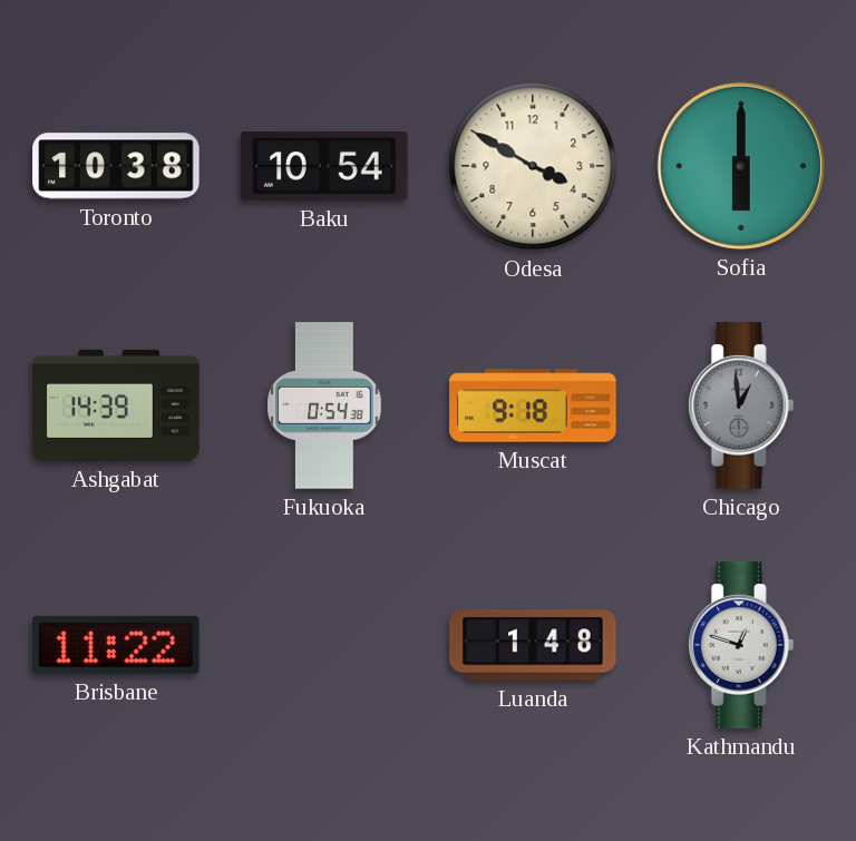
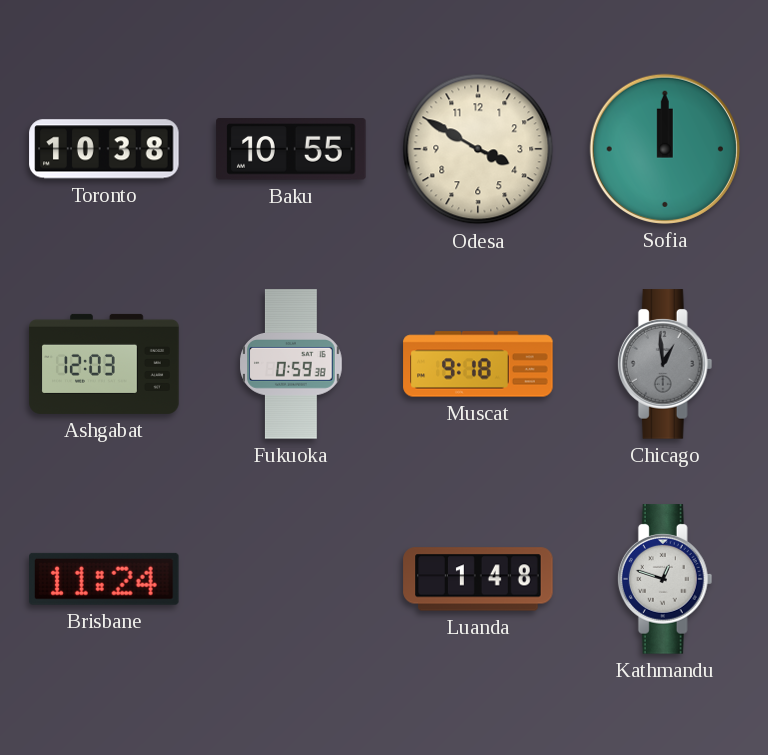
Baku: 10:54 -> 10:55 (291, 149)
Sofia: 6:00 -> 12:00 (665, 149)
Ashgabat: 14:39 -> 12:03 (104, 364)
Fukuoka: 0:54 -> 0:59 (291, 364)
Brisbane: 11:22 -> 11:24 (105, 579)
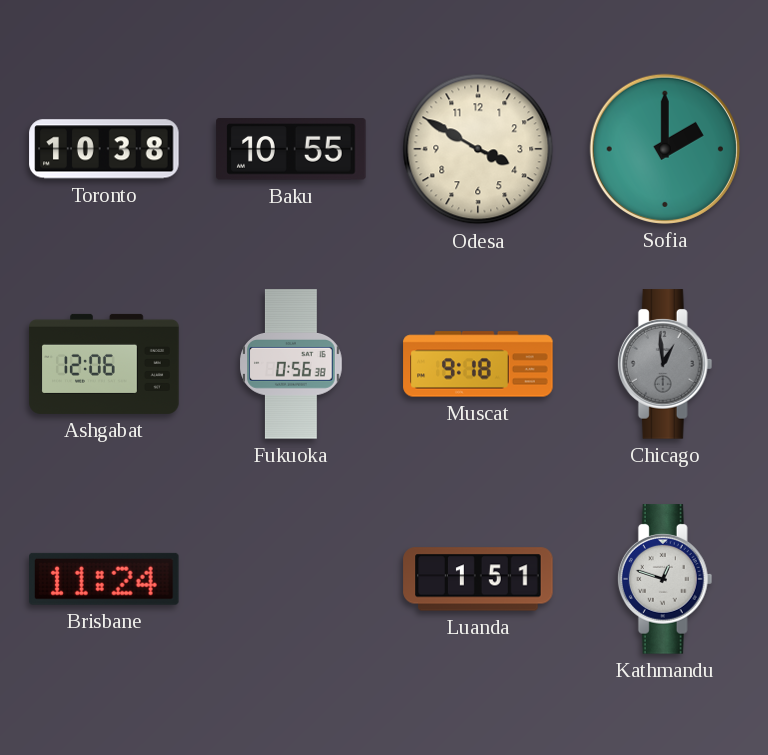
Sofia: 12:00 -> 2:00 (665, 149)
Ashgabat: 12:03 -> 12:06 (104, 364)
Fukuoka: 0:59 -> 0:56 (291, 364)
Luanda: 1:48 -> 1:51 (478, 579)
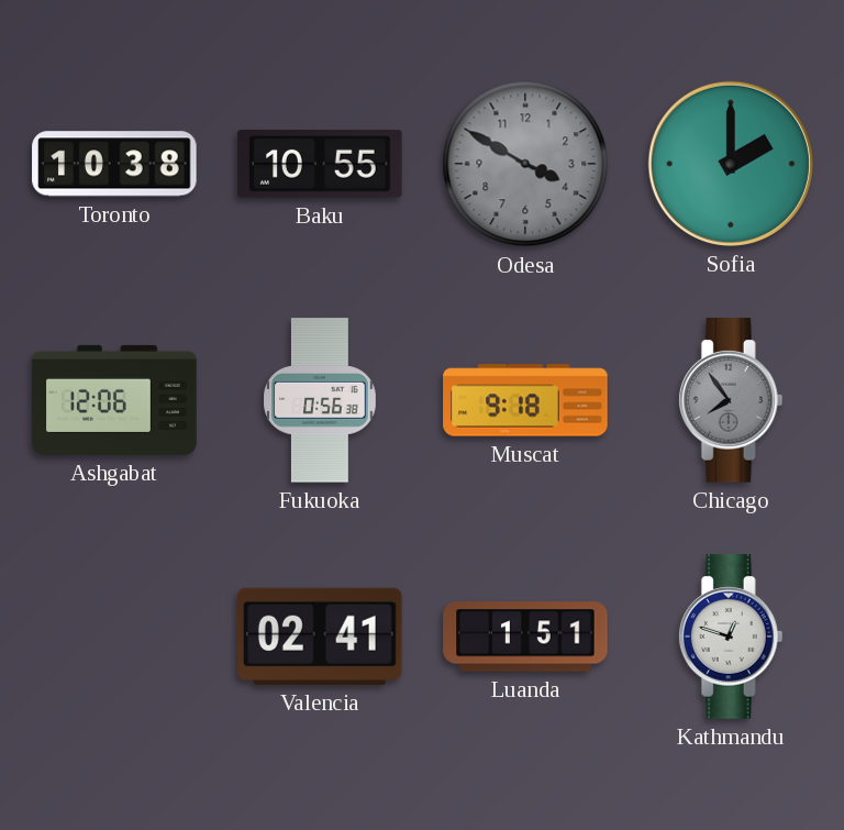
Odesa dial: cream -> grey (525, 164)
Chicago: 12:59 -> 7:54 (731, 400)
Brisbane: 11:24 -> none (105, 579)
Valencia: none -> 02:41 (321, 637)
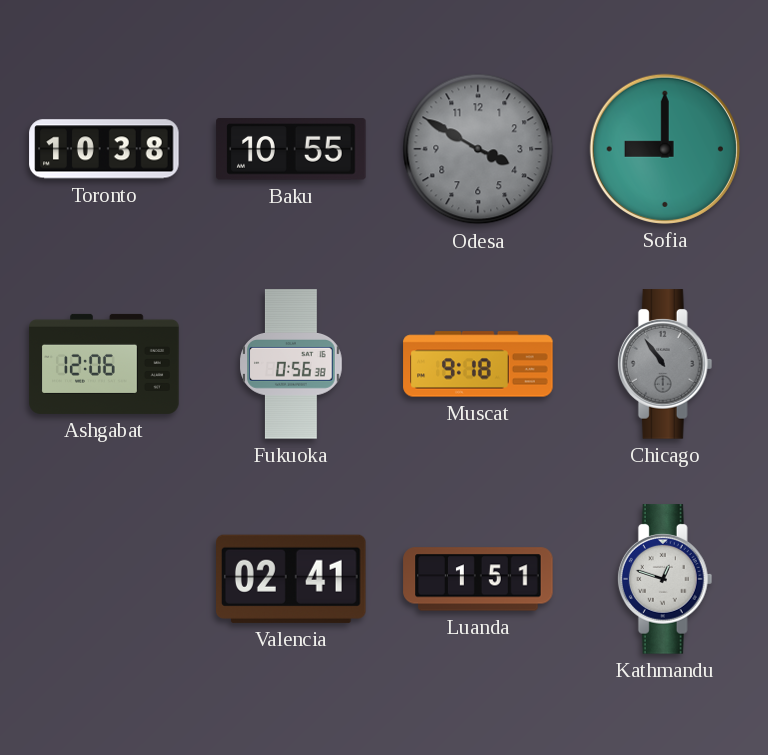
Sofia: 2:00 -> 9:00 (665, 149)
Chicago: 7:54 -> 10:54 (665, 364)
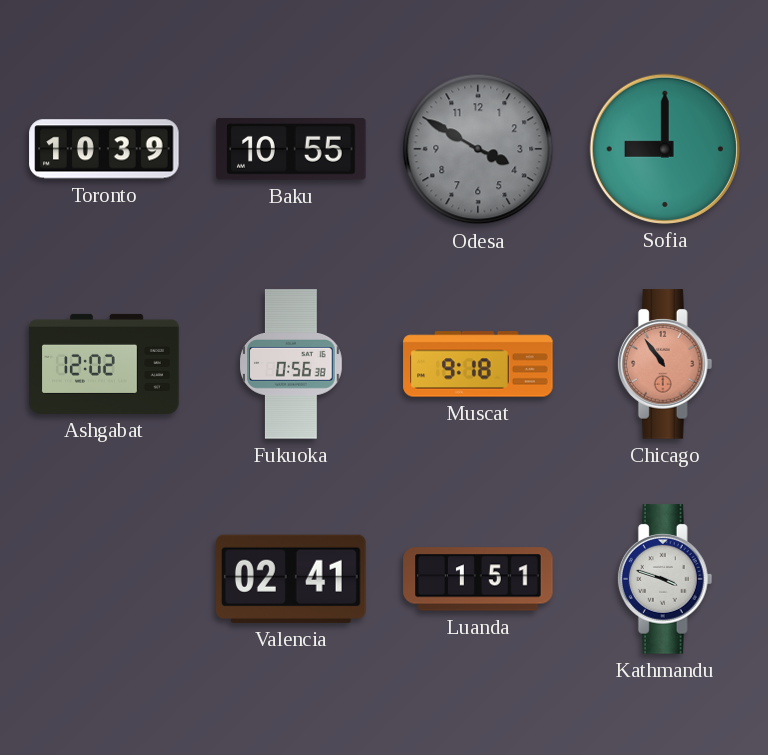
Toronto: 10:38 -> 10:39 (104, 149)
Ashgabat: 12:06 -> 12:02 (104, 364)
Chicago dial: grey -> salmon (665, 364)
Kathmandu: 12:48 -> 3:48 (665, 579)
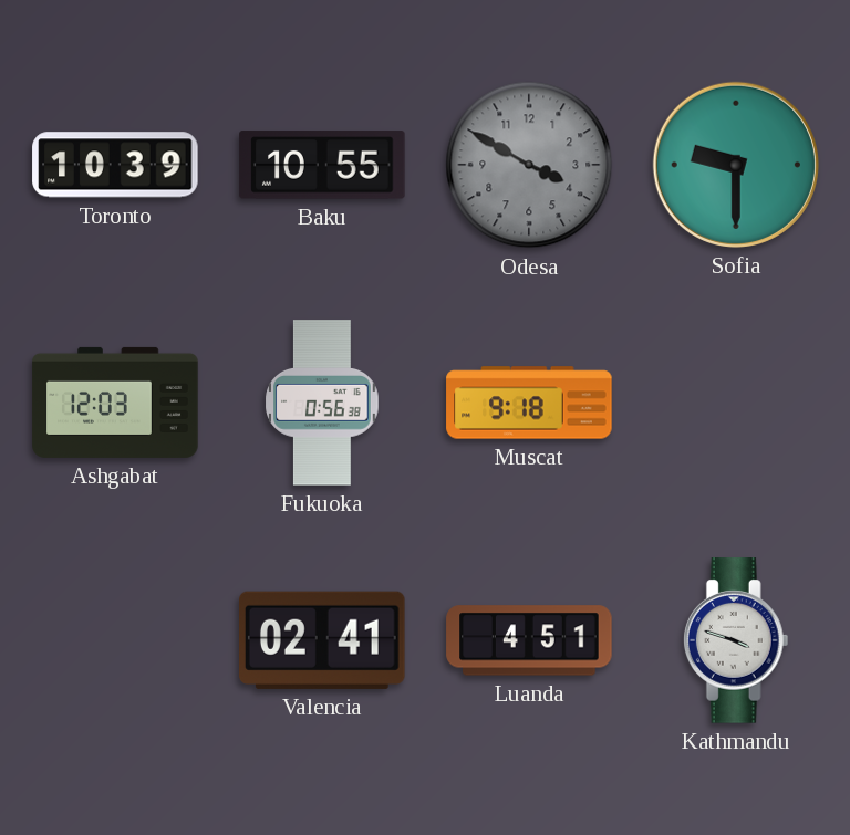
Sofia: 9:00 -> 9:30 (736, 165)
Ashgabat: 12:02 -> 12:03 (115, 403)
Chicago: 10:54 -> none (665, 364)
Luanda: 1:51 -> 4:51 (529, 640)
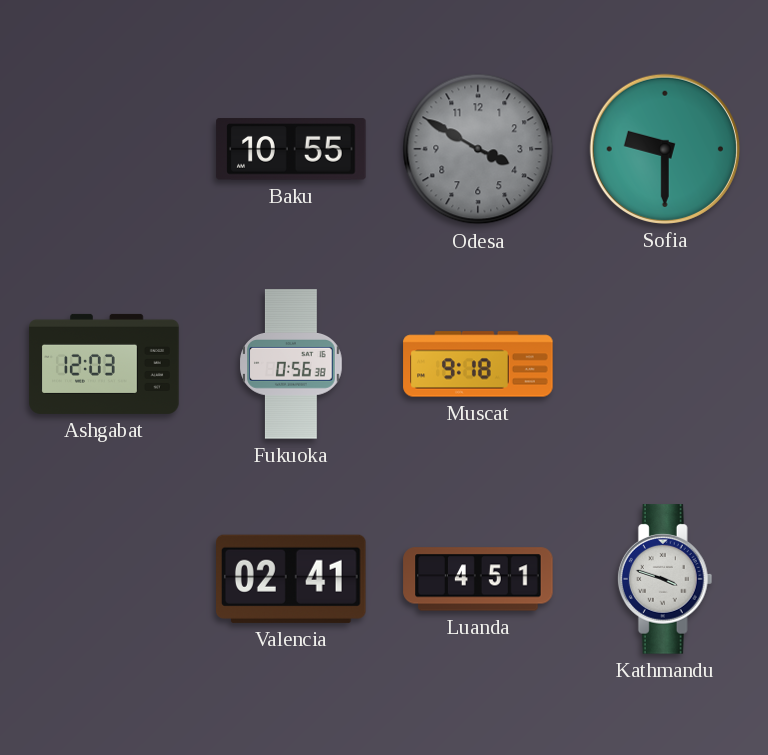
Toronto: 10:39 -> none (115, 165)
